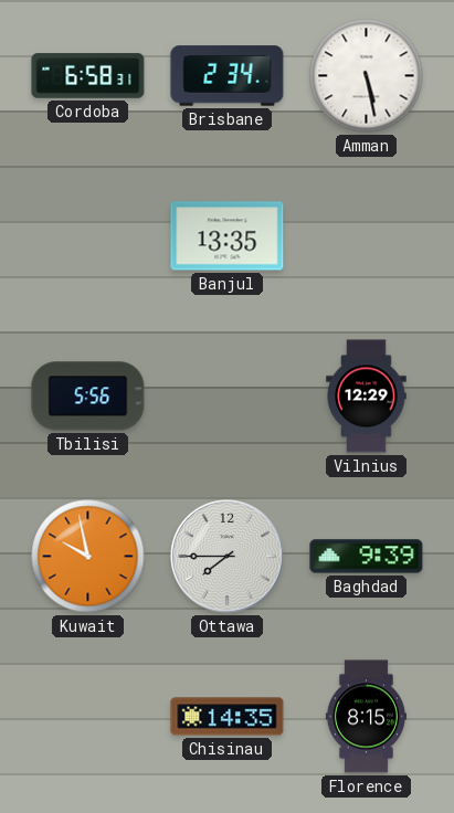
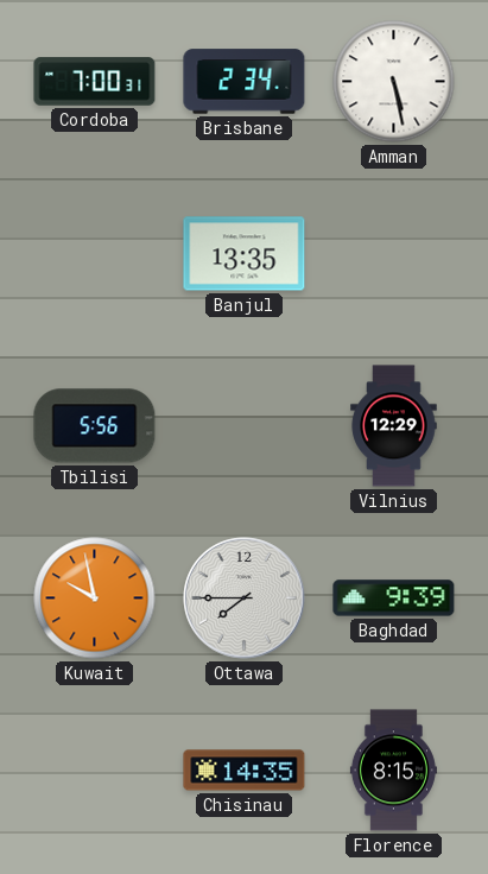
Cordoba: 6:58 -> 7:00 (95, 82)
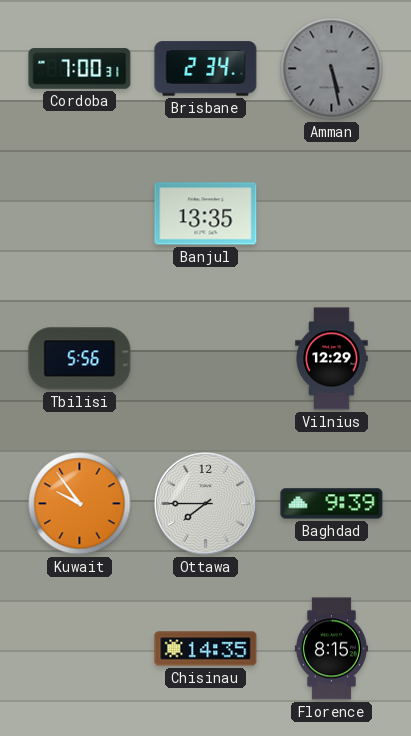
Amman dial: white -> grey (332, 69)
Kuwait: 9:58 -> 9:54 (80, 504)
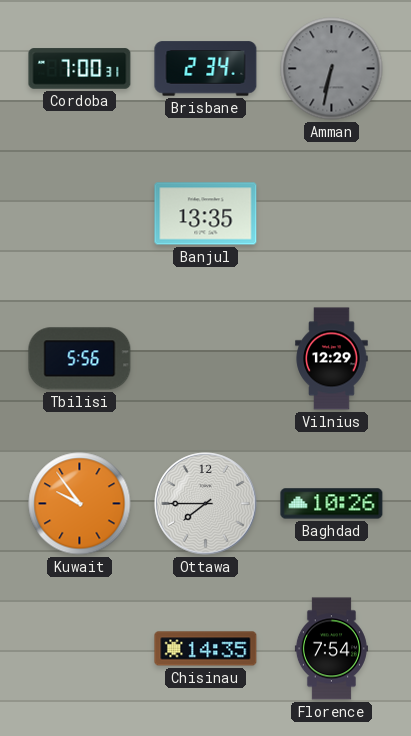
Amman: 5:28 -> 6:32 (332, 69)
Baghdad: 9:39 -> 10:26 (332, 504)
Florence: 8:15 -> 7:54 (331, 649)
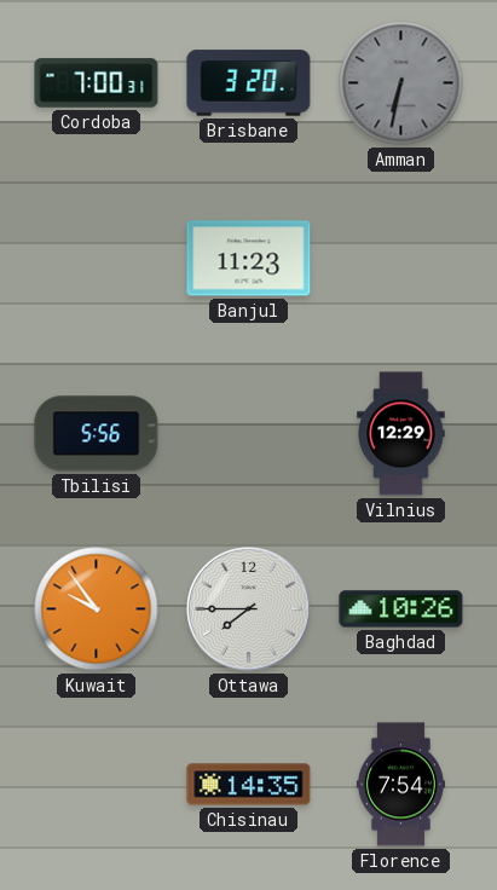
Brisbane: 2:34 -> 3:20 (249, 83)
Banjul: 13:35 -> 11:23 (249, 259)
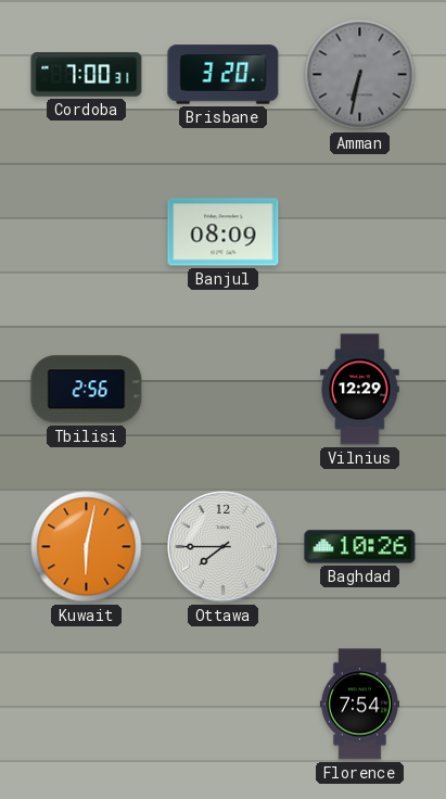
Banjul: 11:23 -> 08:09 (224, 232)
Tbilisi: 5:56 -> 2:56 (87, 390)
Kuwait: 9:54 -> 6:02 (87, 547)
Chisinau: 14:35 -> none (249, 785)
